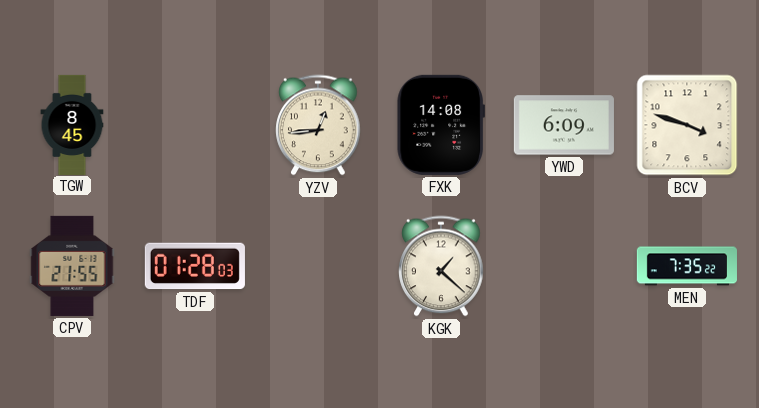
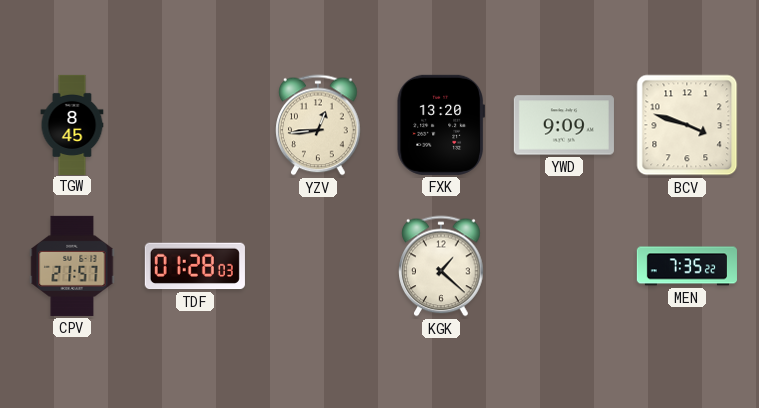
FXK: 14:08 -> 13:20 (440, 125)
YWD: 6:09 -> 9:09 (564, 125)
CPV: 21:55 -> 21:57 (72, 266)
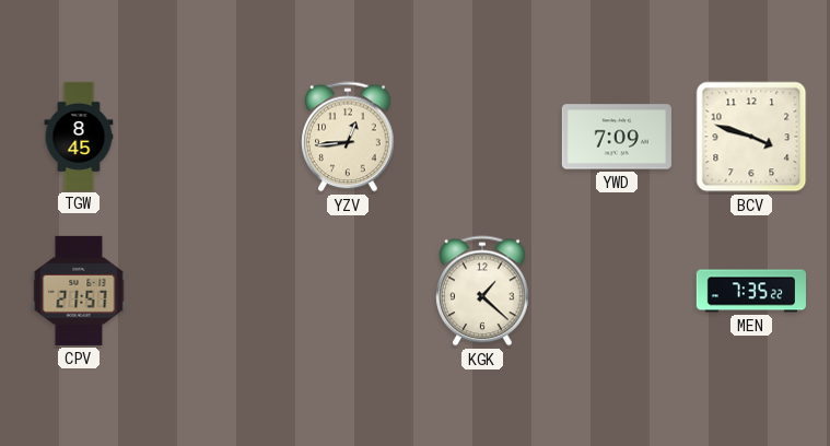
FXK: 13:20 -> none (440, 125)
YWD: 9:09 -> 7:09 (617, 137)
TDF: 01:28 -> none (195, 266)
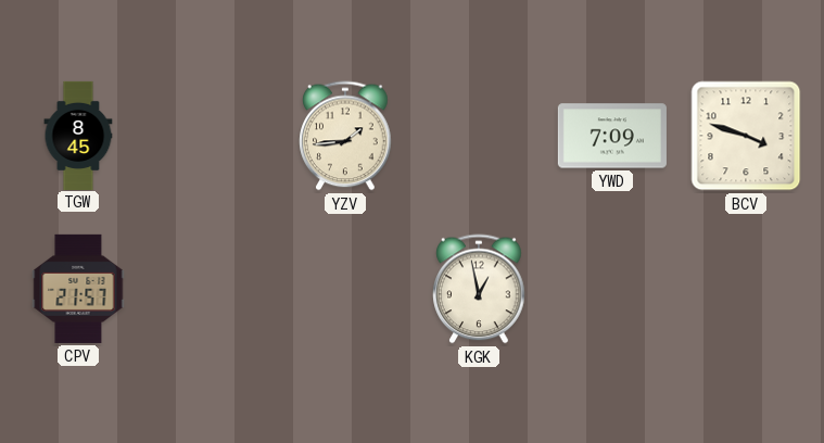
YZV: 12:44 -> 1:44 (345, 136)
KGK: 1:22 -> 12:58 (479, 289)
MEN: 7:35 -> none (751, 291)
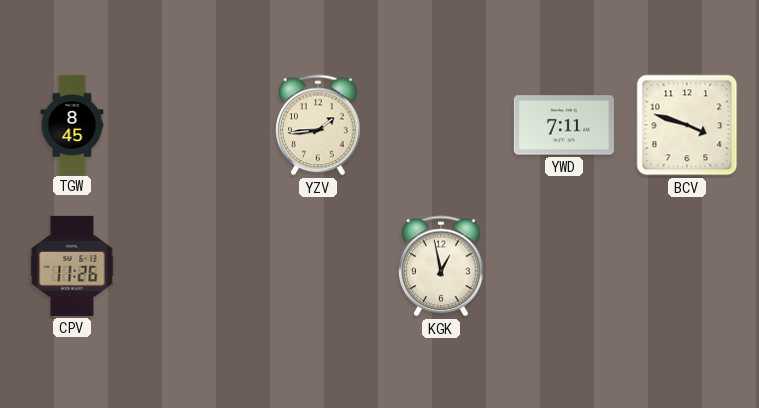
YWD: 7:09 -> 7:11 (564, 125)
CPV: 21:57 -> 11:26 (72, 266)
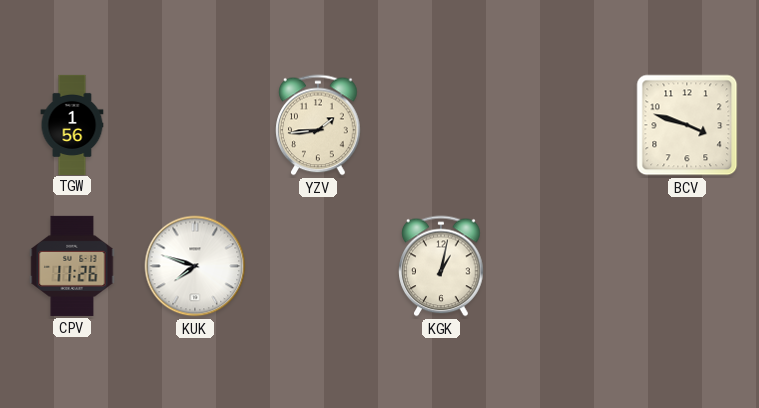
TGW: 8:45 -> 1:56 (72, 124)
YWD: 7:11 -> none (564, 125)
KUK: none -> 7:48 (195, 266)
KGK: 12:58 -> 1:02 (441, 266)
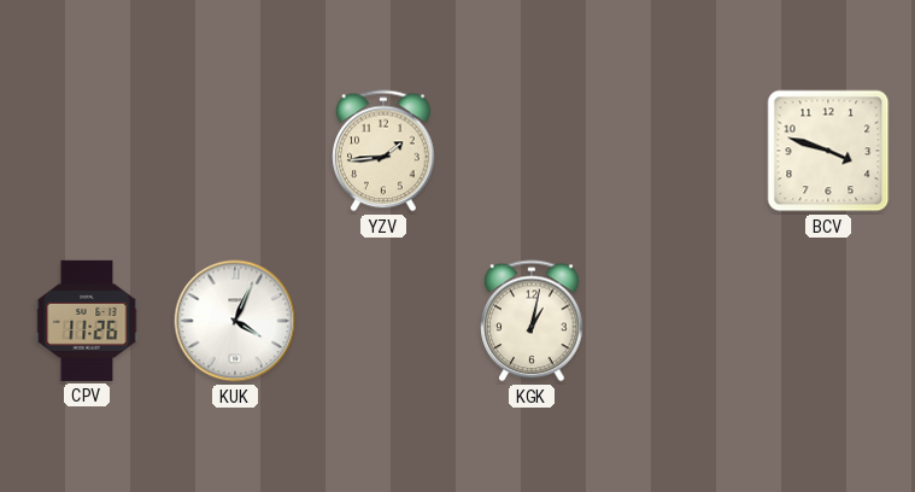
TGW: 1:56 -> none (72, 124)
KUK: 7:48 -> 4:04 (235, 321)
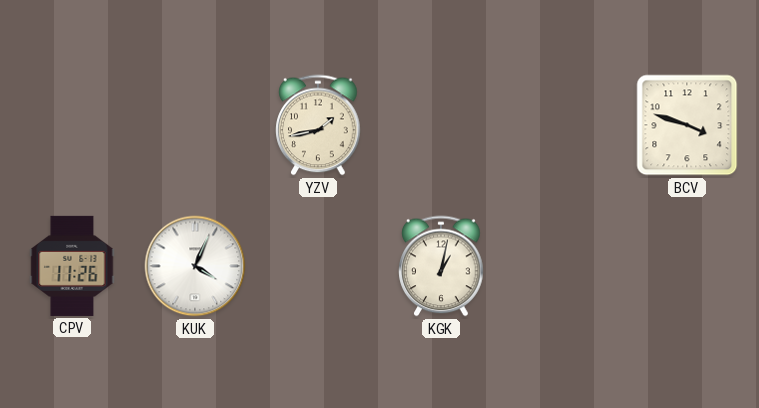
YZV: 1:44 -> 1:43 (318, 125)
